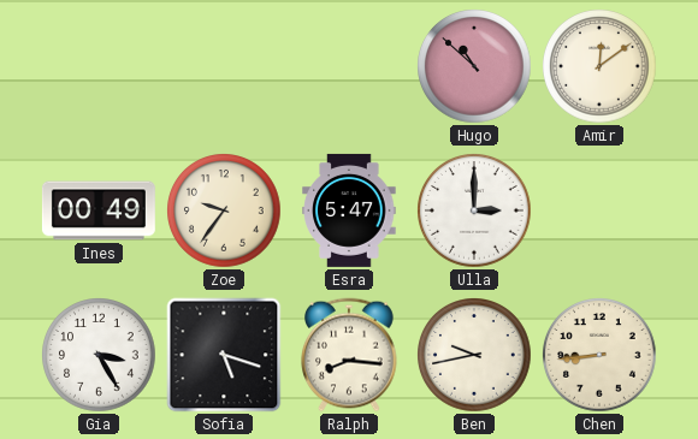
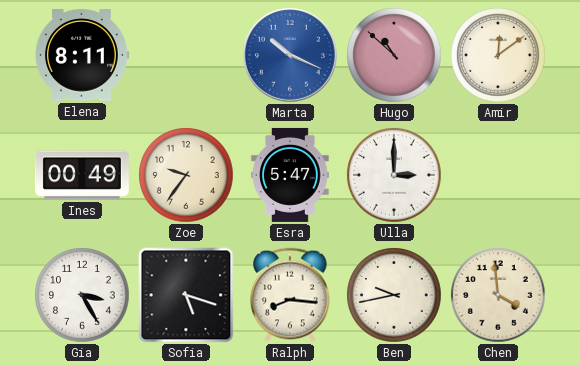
Elena: none -> 8:11 (81, 56)
Marta: none -> 10:19 (290, 55)
Chen: 8:44 -> 3:59 (498, 295)
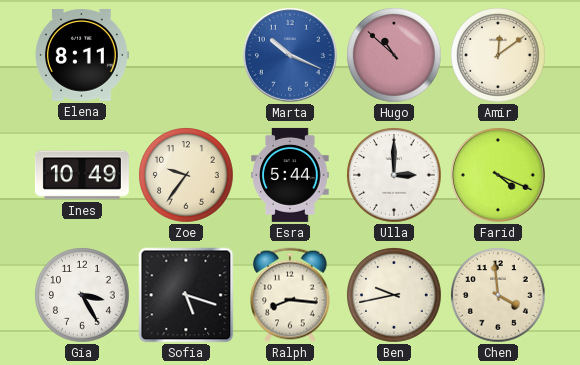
Ines: 00:49 -> 10:49 (82, 175)
Esra: 5:47 -> 5:44 (290, 175)
Farid: none -> 4:19 (498, 175)
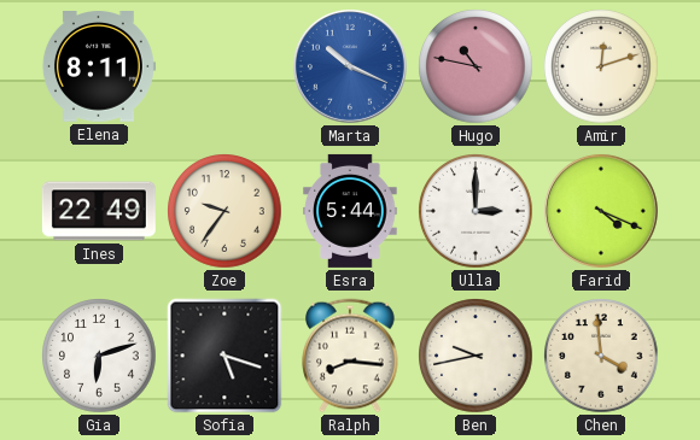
Hugo: 10:52 -> 10:47 (476, 66)
Amir: 12:09 -> 12:12 (601, 66)
Ines: 10:49 -> 22:49 (99, 211)
Gia: 3:25 -> 6:12 (99, 356)
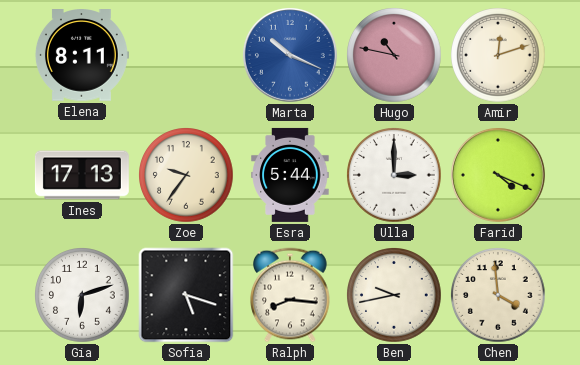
Ines: 22:49 -> 17:13 (82, 175)
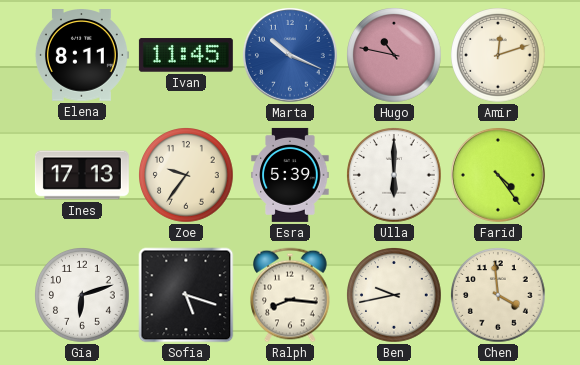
Ivan: none -> 11:45 (186, 55)
Esra: 5:44 -> 5:39 (290, 175)
Ulla: 3:00 -> 6:00 (394, 175)
Farid: 4:19 -> 4:24 (498, 175)
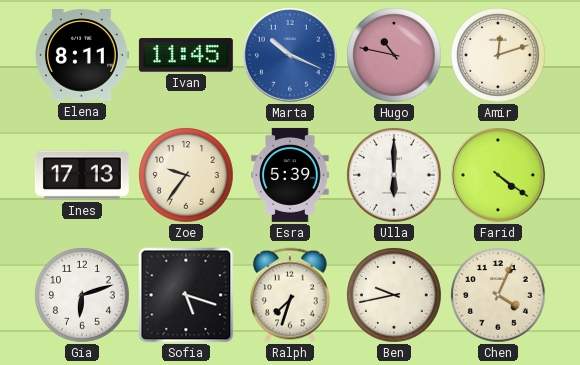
Farid: 4:24 -> 4:21 (498, 175)
Ralph: 8:16 -> 7:33 (291, 295)
Chen: 3:59 -> 4:04 (498, 295)
